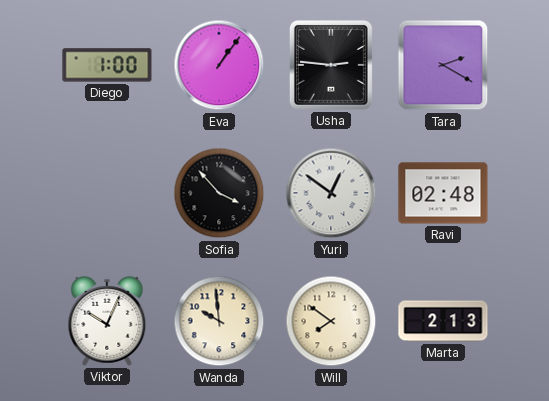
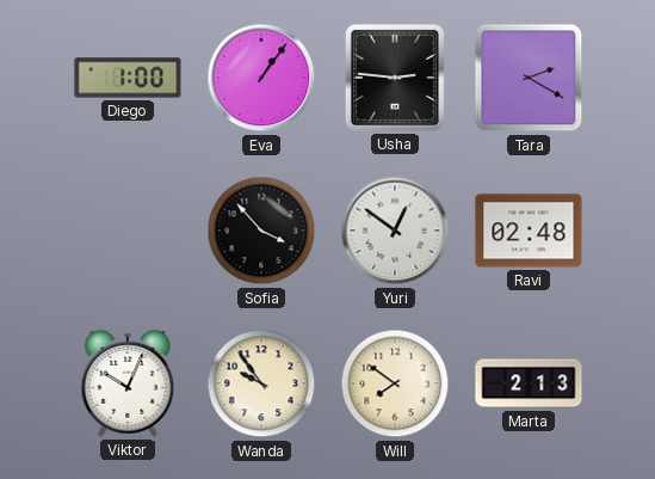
Wanda: 9:59 -> 9:54 (261, 383)
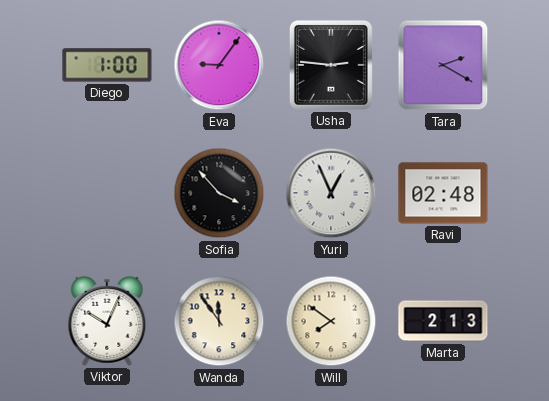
Eva: 1:06 -> 9:06 (219, 65)
Yuri: 12:51 -> 12:56 (331, 193)
Wanda: 9:54 -> 11:54 (219, 321)
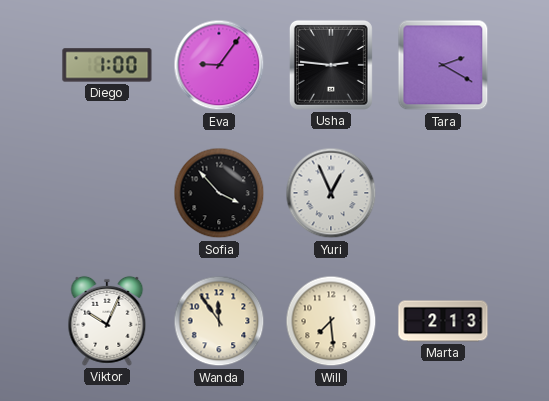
Ravi: 02:48 -> none (443, 193)
Will: 7:51 -> 7:29 (331, 321)
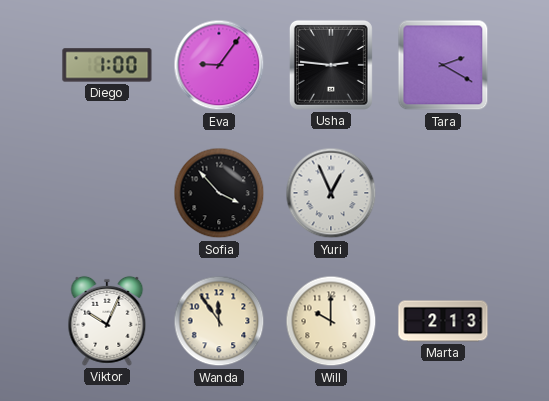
Will: 7:29 -> 10:00 (331, 321)
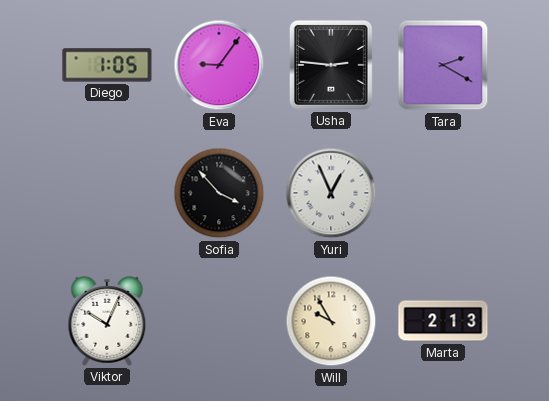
Diego: 1:00 -> 1:05 (107, 65)
Wanda: 11:54 -> none (219, 321)
Will: 10:00 -> 9:55 (331, 321)
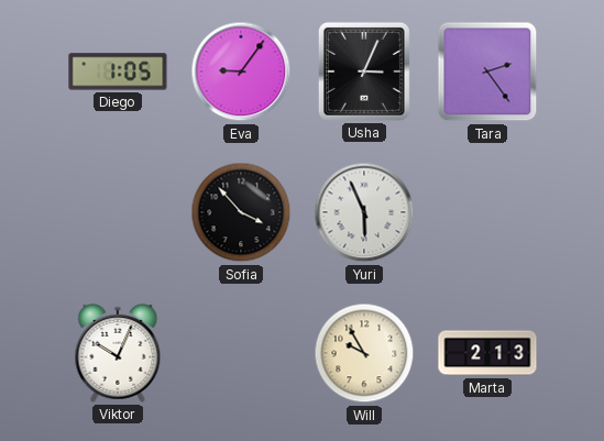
Usha: 2:46 -> 3:04 (364, 71)
Tara: 2:20 -> 2:24 (487, 71)
Yuri: 12:56 -> 5:56 (364, 212)
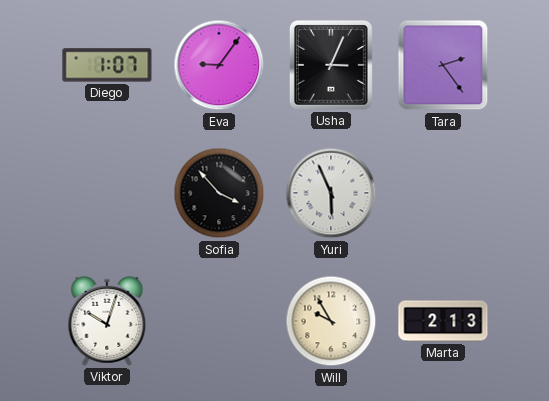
Diego: 1:05 -> 1:07 (107, 65)
Viktor: 10:04 -> 10:03 (107, 321)
